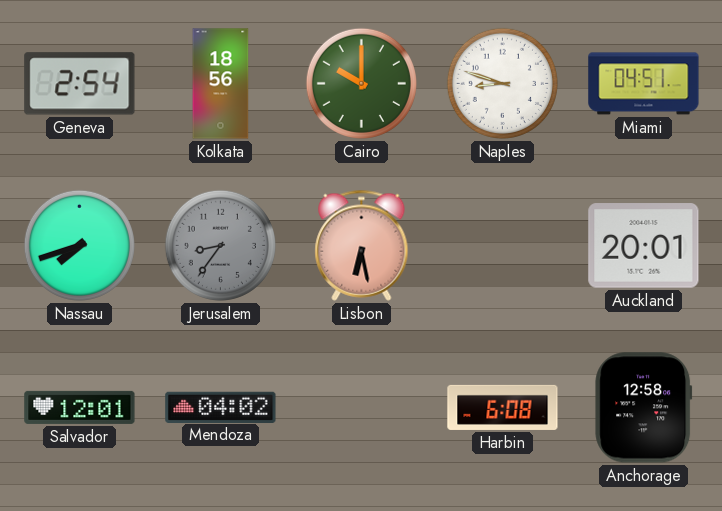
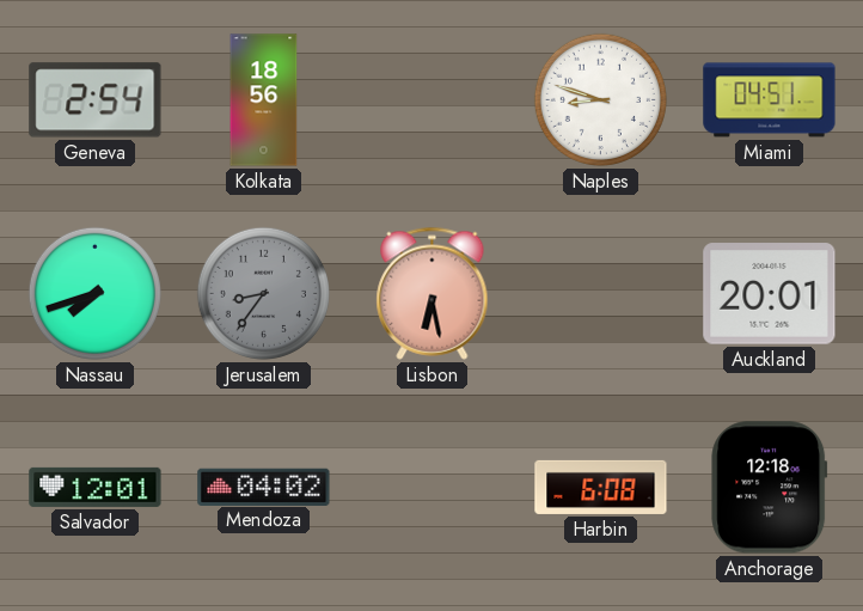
Cairo: 10:00 -> none (361, 83)
Anchorage: 12:58 -> 12:18 (770, 488)
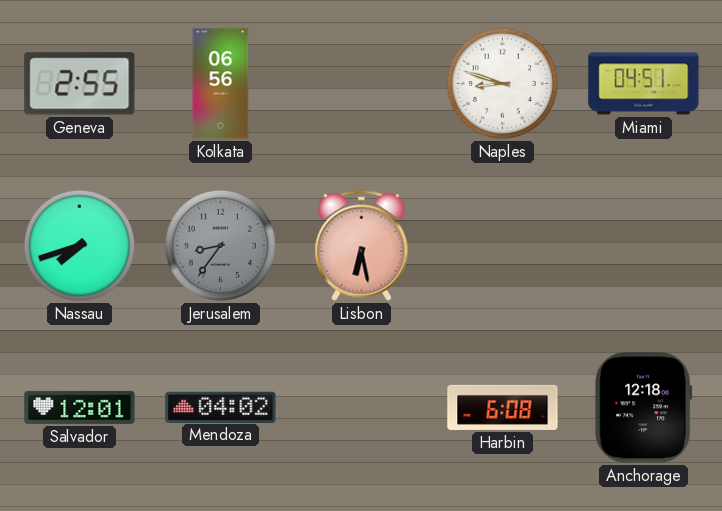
Geneva: 2:54 -> 2:55 (80, 84)
Kolkata: 18:56 -> 06:56 (221, 84)
Auckland: 20:01 -> none (770, 294)
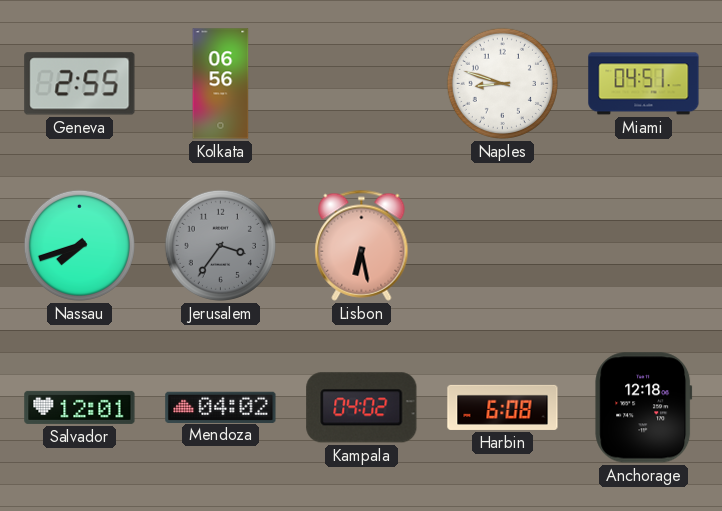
Jerusalem: 8:36 -> 3:36 (220, 245)
Kampala: none -> 04:02 (362, 408)
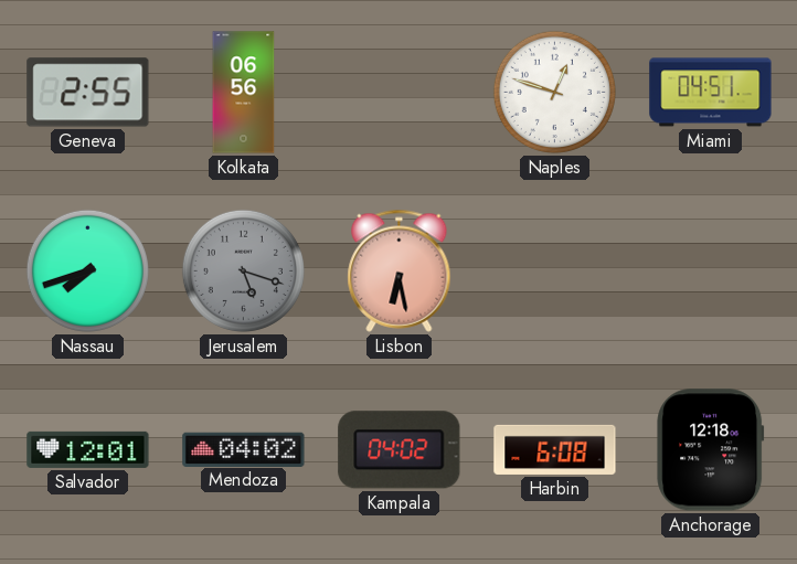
Naples: 8:48 -> 12:48 (554, 92)
Jerusalem: 3:36 -> 5:18 (243, 270)
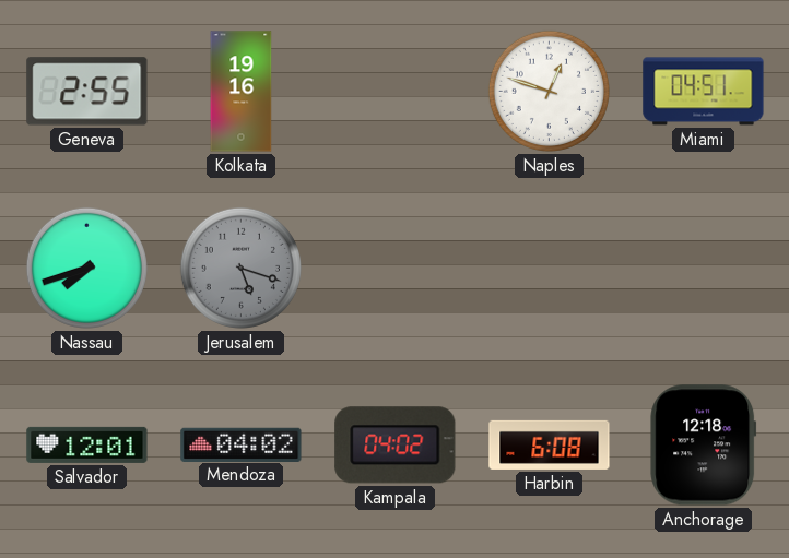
Kolkata: 06:56 -> 19:16 (242, 92)
Lisbon: 6:28 -> none (400, 270)
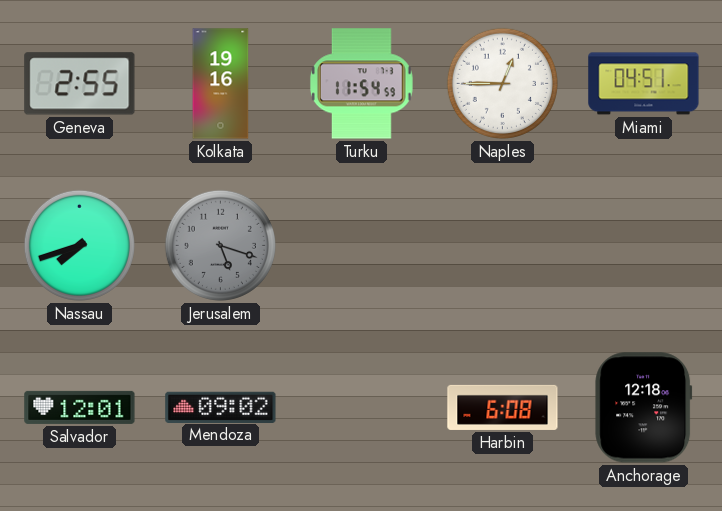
Turku: none -> 11:54 (362, 84)
Naples: 12:48 -> 12:45 (502, 83)
Mendoza: 04:02 -> 09:02 (221, 407)
Kampala: 04:02 -> none (396, 446)
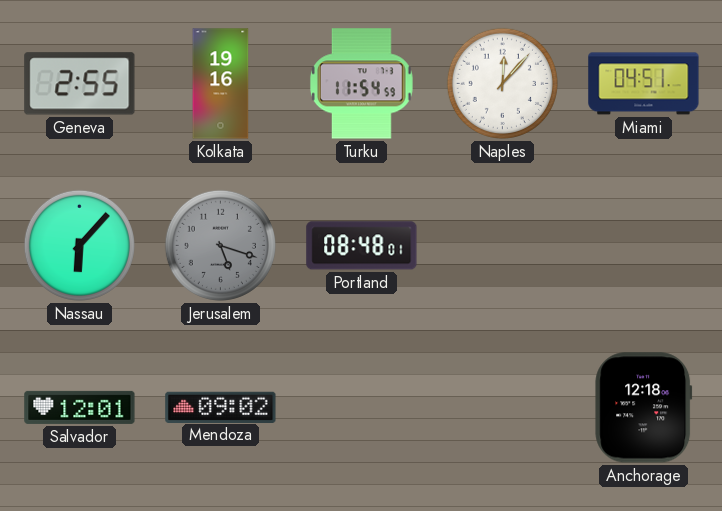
Naples: 12:45 -> 12:07 (502, 83)
Nassau: 7:42 -> 6:07 (79, 245)
Portland: none -> 08:48 (362, 246)
Harbin: 6:08 -> none (503, 407)
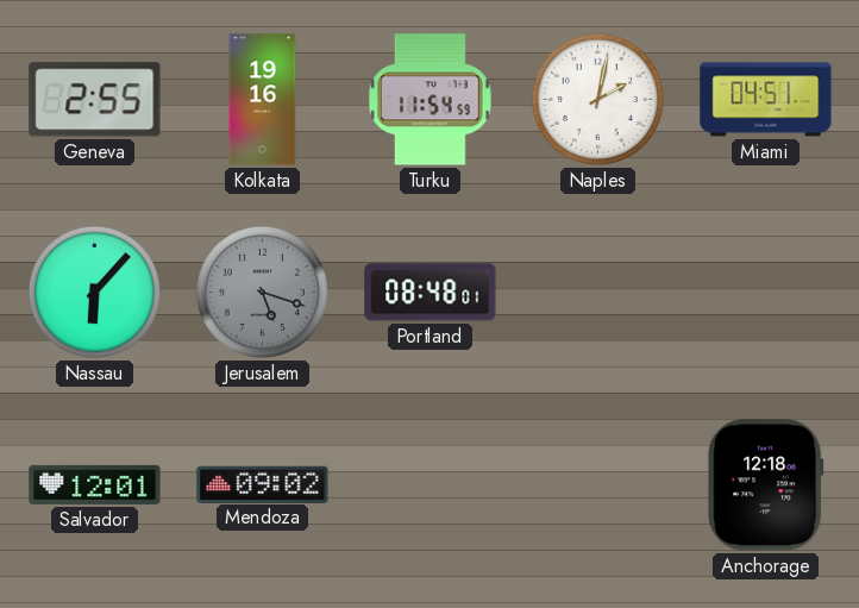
Naples: 12:07 -> 2:02 (597, 99)
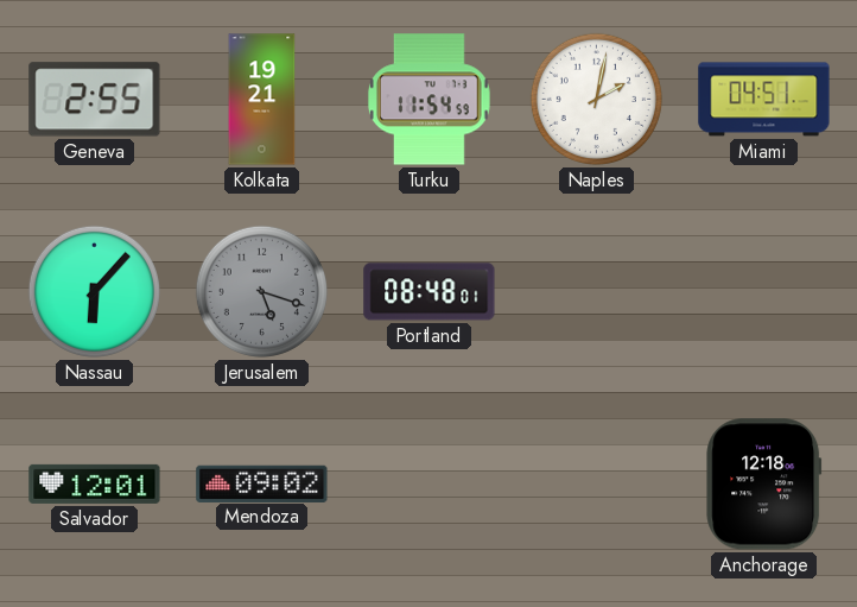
Kolkata: 19:16 -> 19:21 (262, 100)
